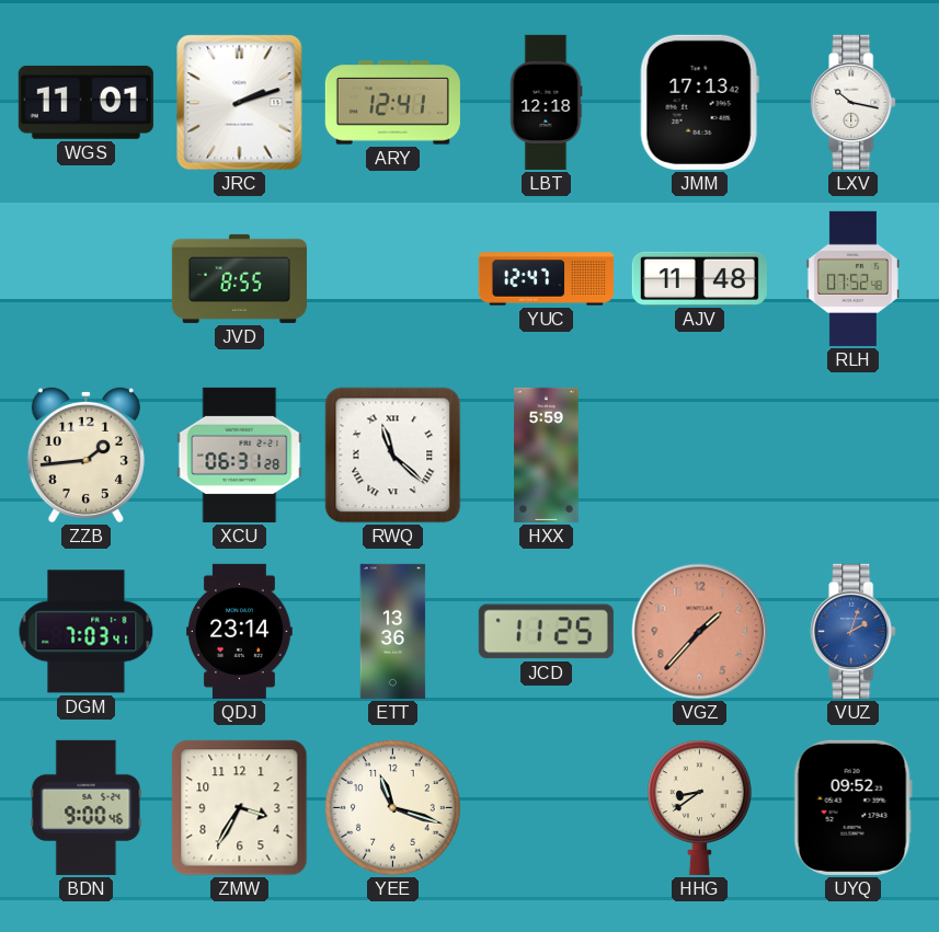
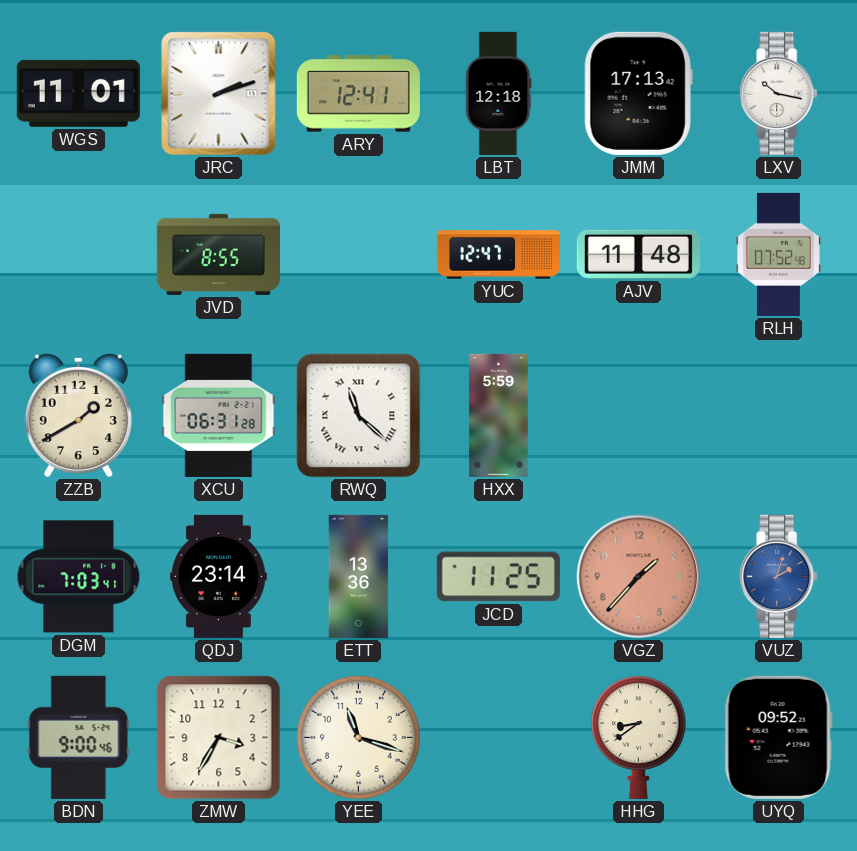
ZZB: 1:44 -> 1:40 (78, 415)
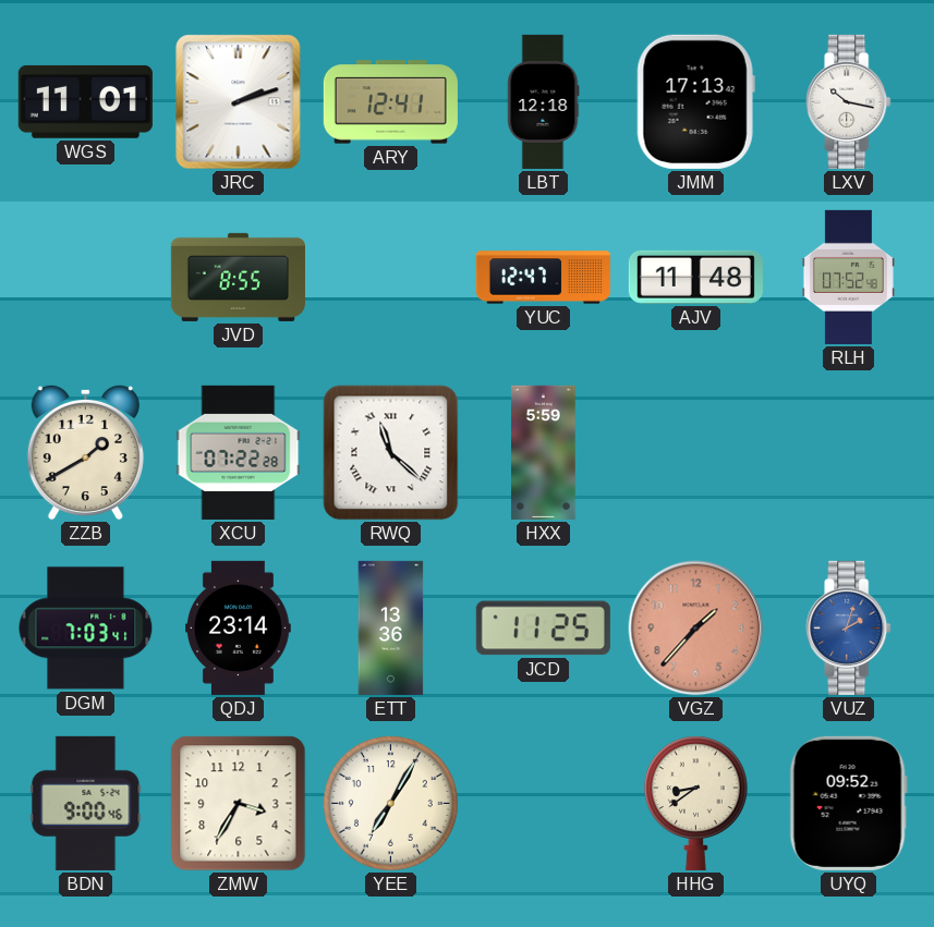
XCU: 06:31 -> 07:22 (239, 452)
YEE: 11:18 -> 7:05 (390, 803)
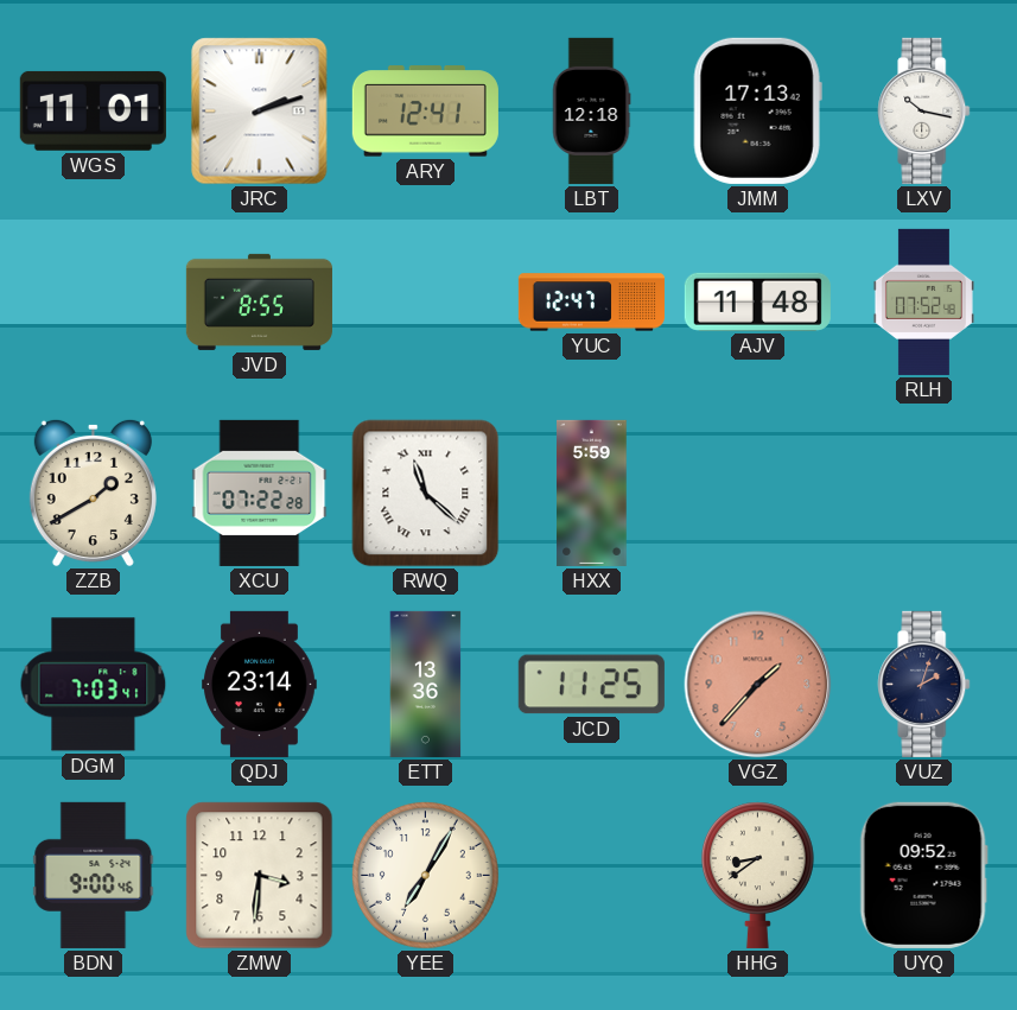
VUZ dial: blue -> navy (924, 684)
ZMW: 3:35 -> 3:31 (260, 876)
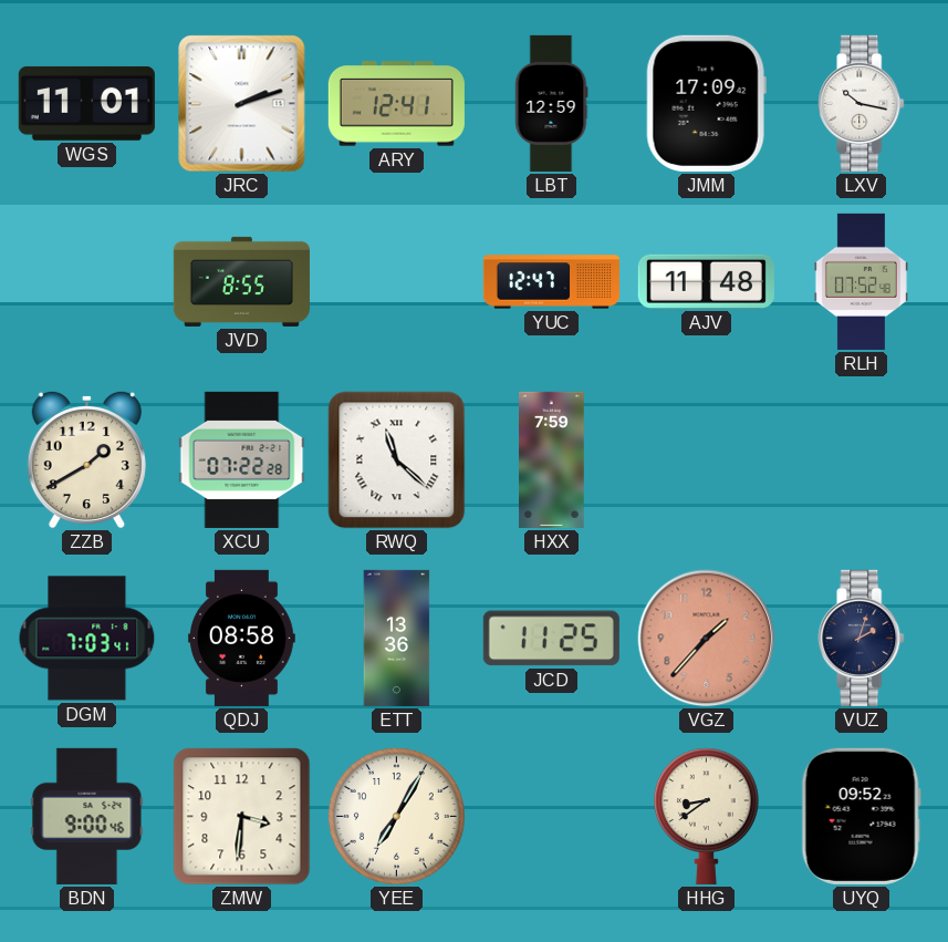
LBT: 12:18 -> 12:59 (551, 103)
JMM: 17:13 -> 17:09 (706, 103)
HXX: 5:59 -> 7:59 (552, 459)
QDJ: 23:14 -> 08:58 (242, 638)
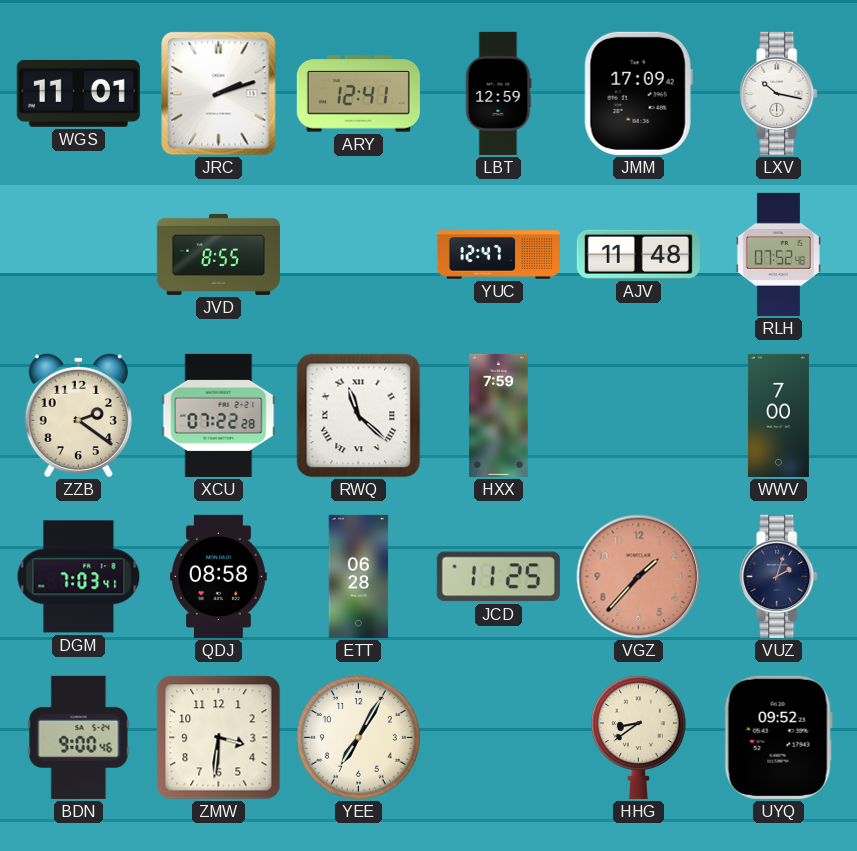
ZZB: 1:40 -> 2:21 (78, 415)
WWV: none -> 7:00 (778, 415)
ETT: 13:36 -> 06:28 (359, 576)
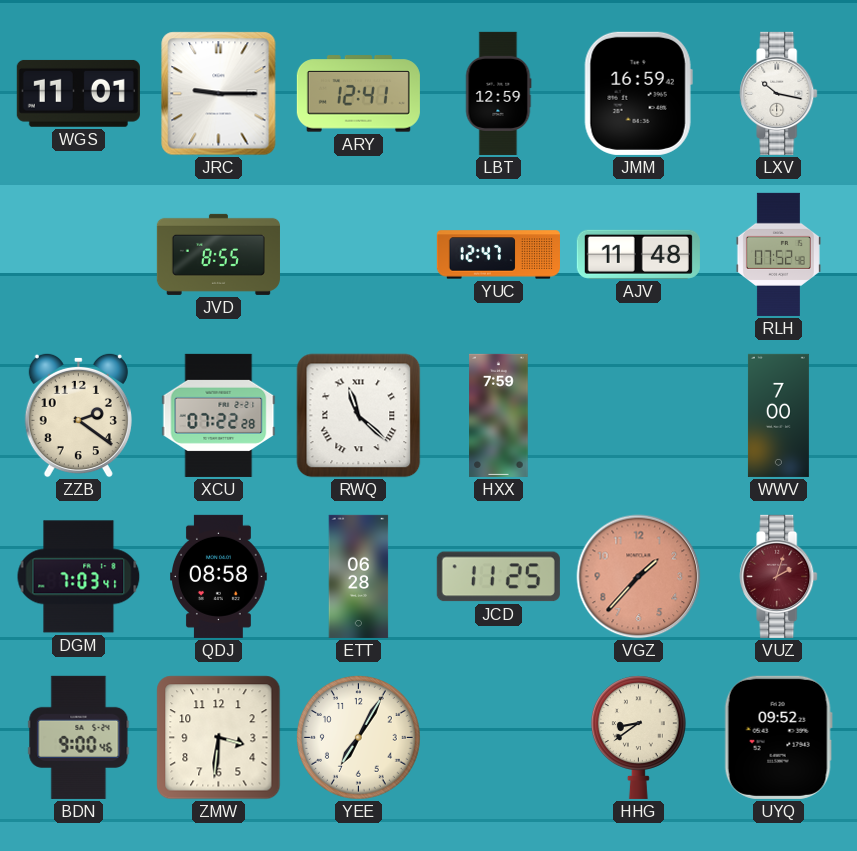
JRC: 2:12 -> 9:15 (219, 94)
JMM: 17:09 -> 16:59 (638, 93)
VUZ dial: navy -> burgundy (779, 576)
